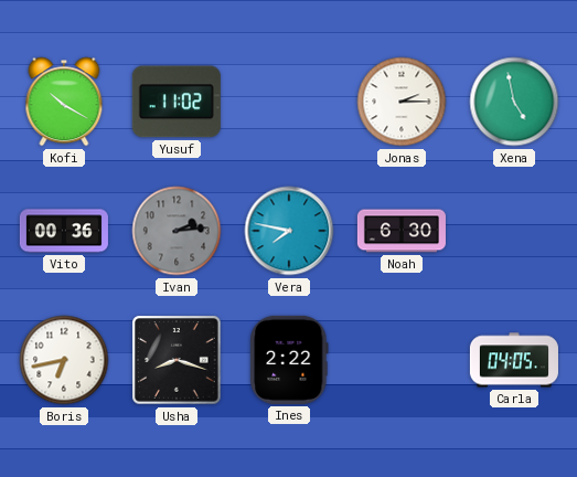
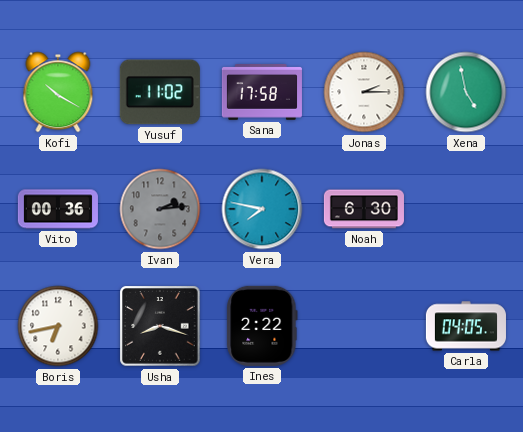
Sana: none -> 17:58 (262, 93)
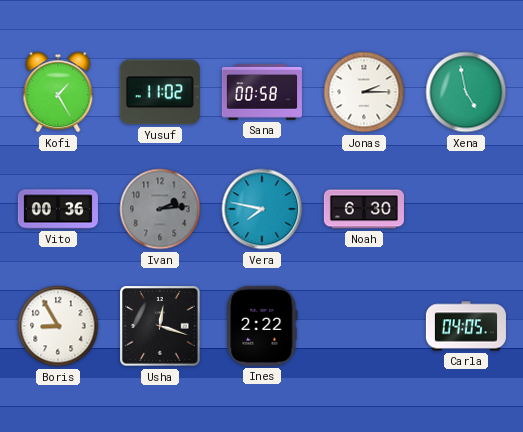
Kofi: 10:20 -> 1:25 (58, 92)
Sana: 17:58 -> 00:58 (262, 93)
Boris: 6:43 -> 8:55 (58, 326)
Usha: 8:18 -> 12:18 (160, 326)
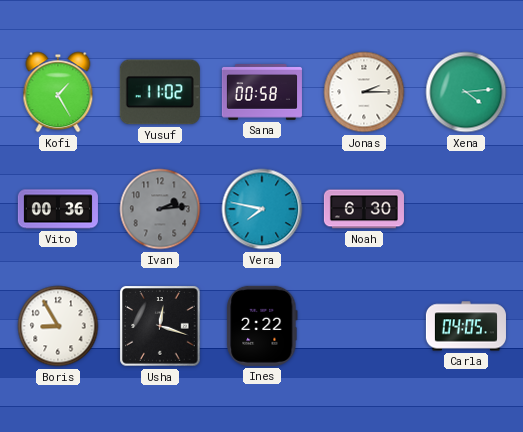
Xena: 4:58 -> 4:14 (466, 92)
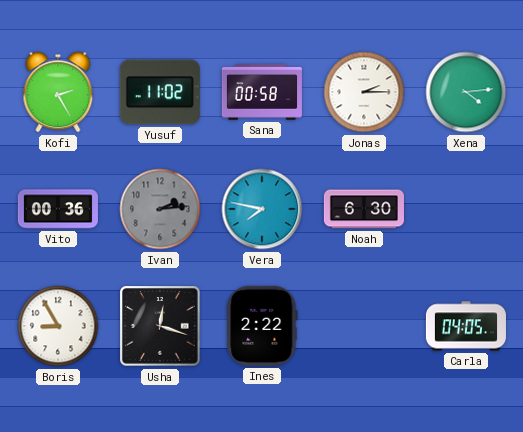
Kofi: 1:25 -> 2:25 (58, 92)
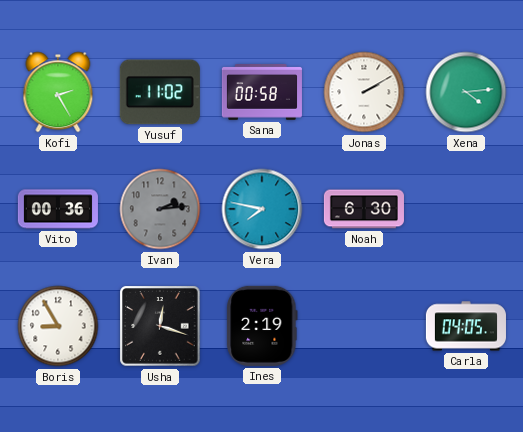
Jonas: 2:15 -> 2:10 (364, 92)
Ines: 2:22 -> 2:19 (262, 326)
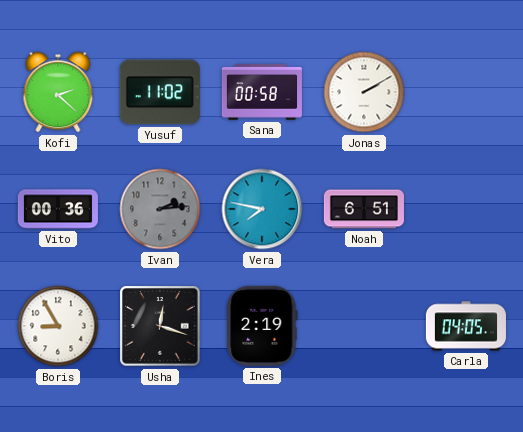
Kofi: 2:25 -> 2:22 (58, 92)
Xena: 4:14 -> none (466, 92)
Noah: 6:30 -> 6:51 (364, 209)
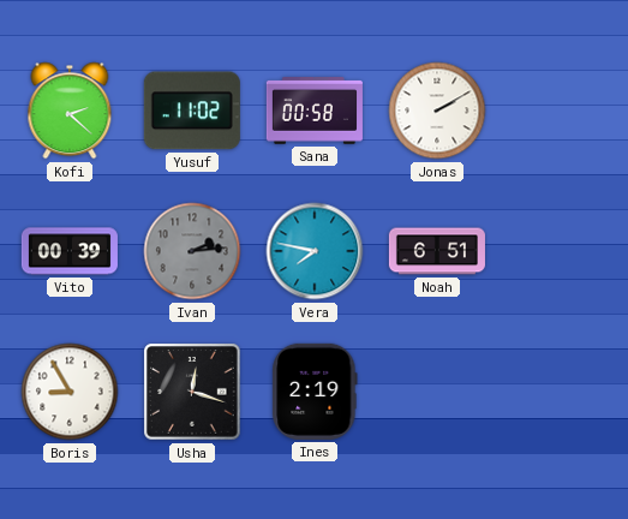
Vito: 00:36 -> 00:39 (70, 251)
Carla: 04:05 -> none (466, 326)
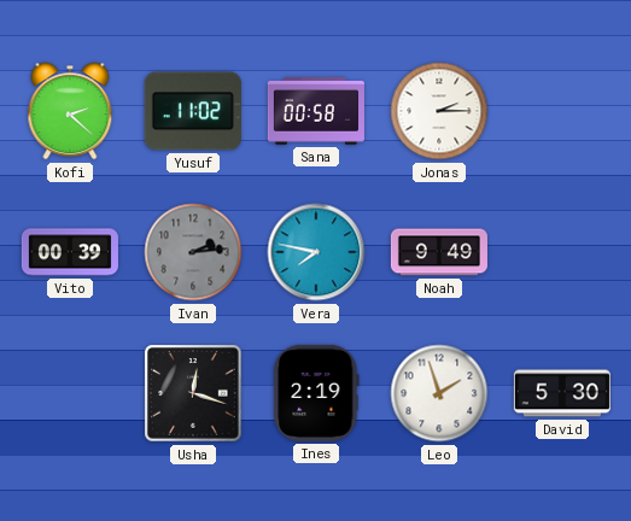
Jonas: 2:10 -> 2:15 (439, 111)
Noah: 6:51 -> 9:49 (439, 252)
Boris: 8:55 -> none (70, 392)
Leo: none -> 1:57 (439, 393)
David: none -> 5:30 (562, 393)
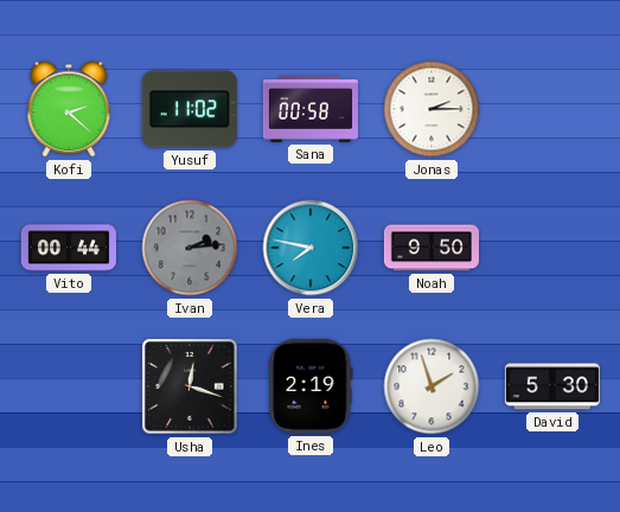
Vito: 00:39 -> 00:44 (69, 248)
Noah: 9:49 -> 9:50 (432, 248)
